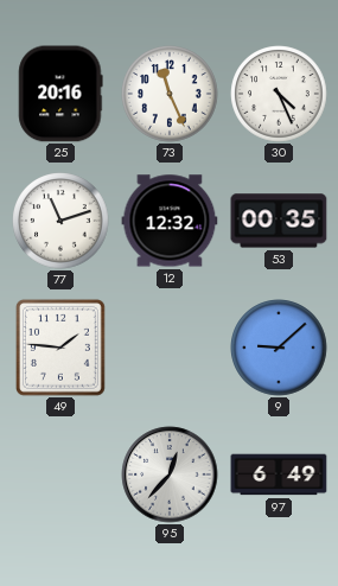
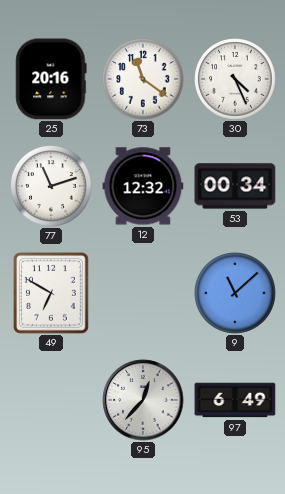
73: 11:26 -> 11:21 (143, 79)
53: 00:35 -> 00:34 (235, 186)
49: 1:46 -> 6:50 (51, 293)
9: 9:08 -> 11:08 (235, 293)
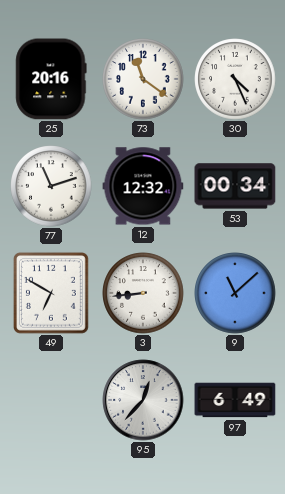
3: none -> 8:44 (143, 293)
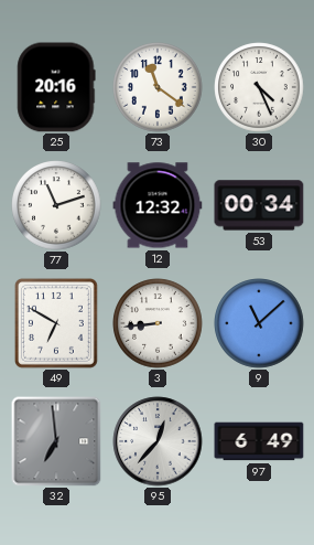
32: none -> 6:59 (56, 441)
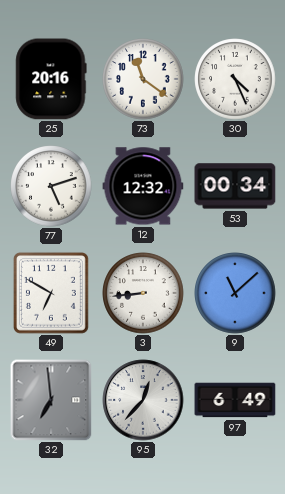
77: 11:12 -> 5:12 (51, 186)
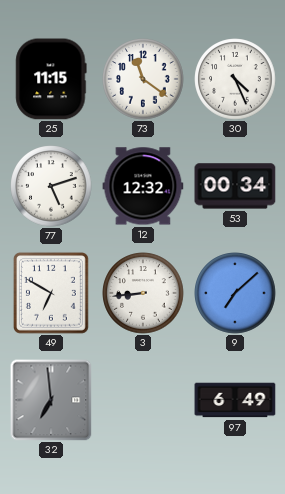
25: 20:16 -> 11:15 (51, 79)
9: 11:08 -> 7:08 (235, 293)
95: 12:37 -> none (143, 400)
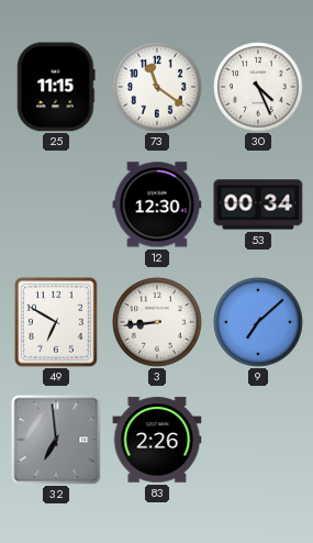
77: 5:12 -> none (51, 186)
12: 12:32 -> 12:30 (157, 204)
83: none -> 2:26 (157, 440)
97: 6:49 -> none (235, 400)
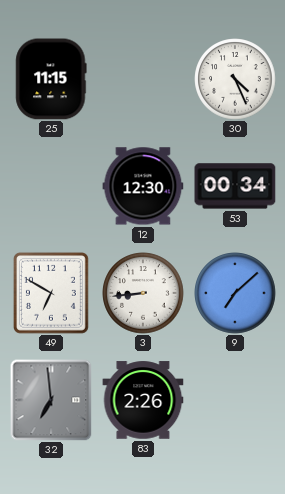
73: 11:21 -> none (157, 87)
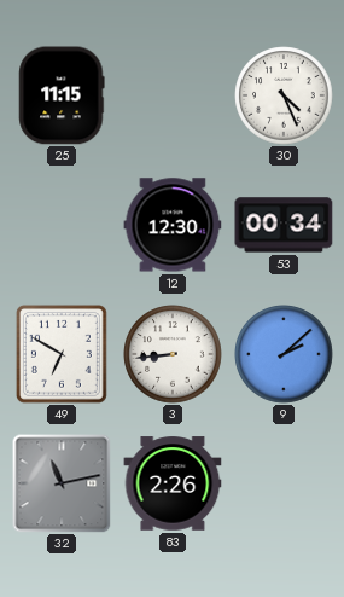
9: 7:08 -> 2:08 (284, 354)
32: 6:59 -> 11:13 (62, 483)
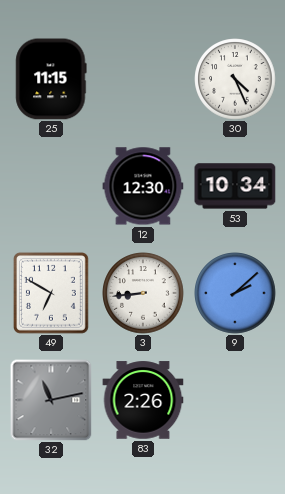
53: 00:34 -> 10:34 (235, 186)
